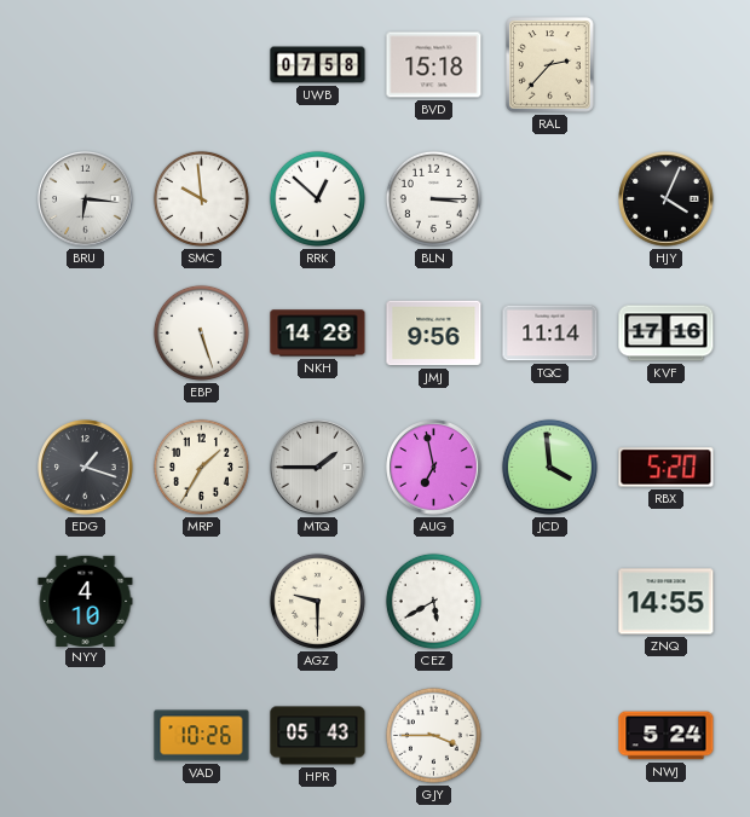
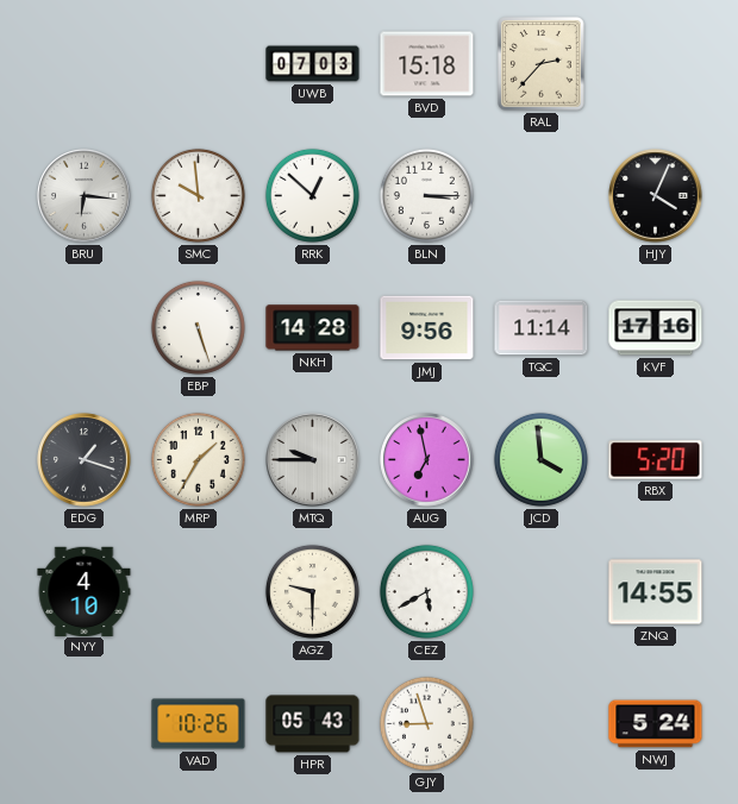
UWB: 07:58 -> 07:03 (313, 64)
MTQ: 1:45 -> 9:45 (313, 460)
GJY: 3:45 -> 8:57 (426, 723)
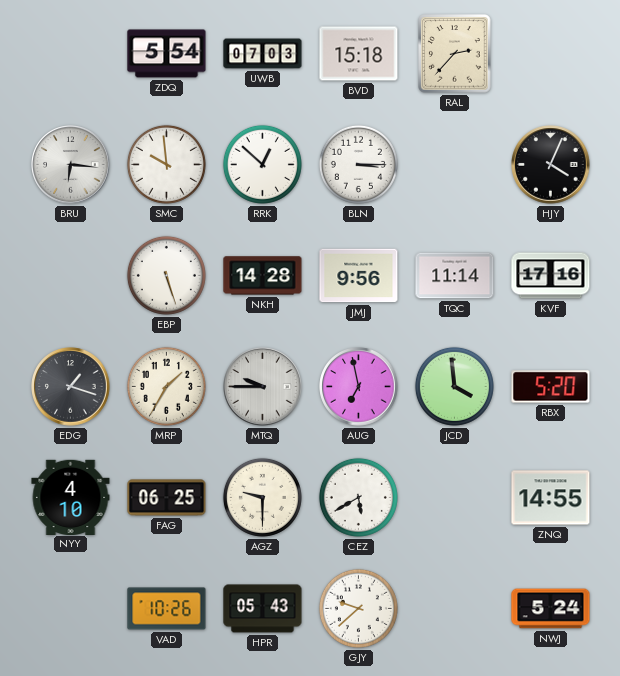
ZDQ: none -> 5:54 (167, 54)
FAG: none -> 06:25 (167, 498)
GJY: 8:57 -> 9:38 (358, 608)
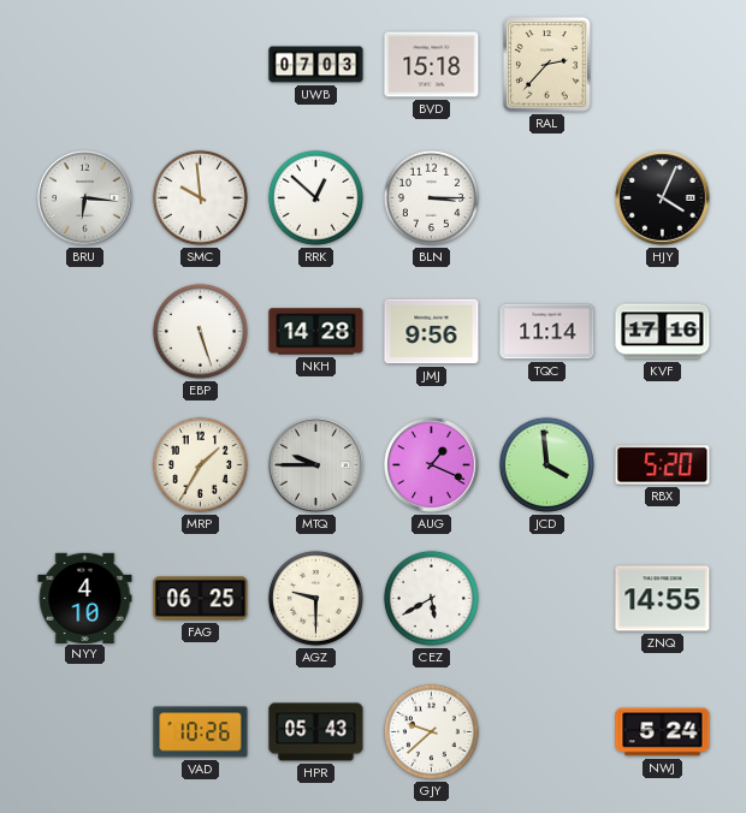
ZDQ: 5:54 -> none (167, 54)
EDG: 1:18 -> none (71, 387)
AUG: 6:58 -> 1:19 (432, 465)
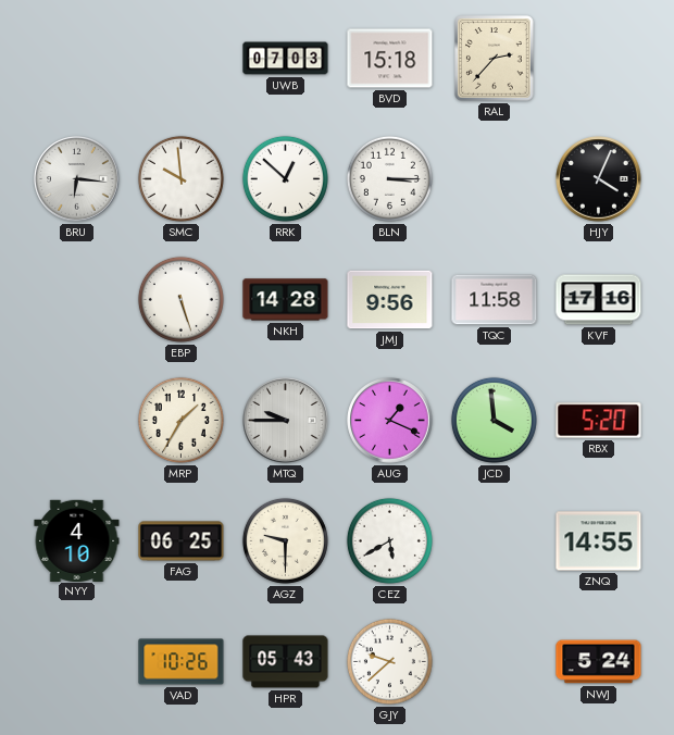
TQC: 11:14 -> 11:58 (495, 300)
